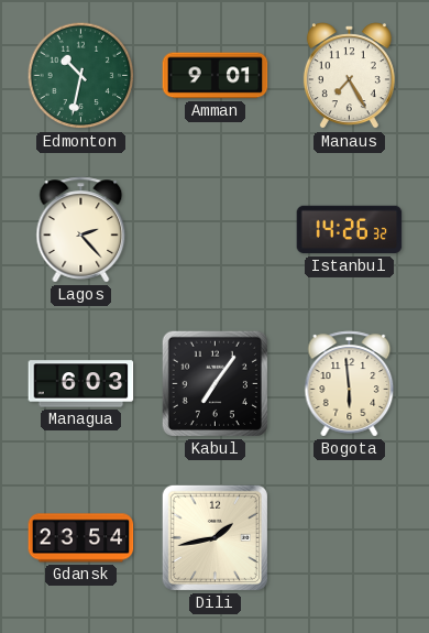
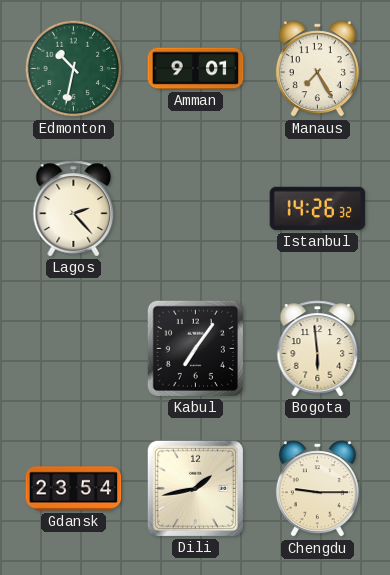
Managua: 6:03 -> none (81, 384)
Chengdu: none -> 9:15 (317, 489)
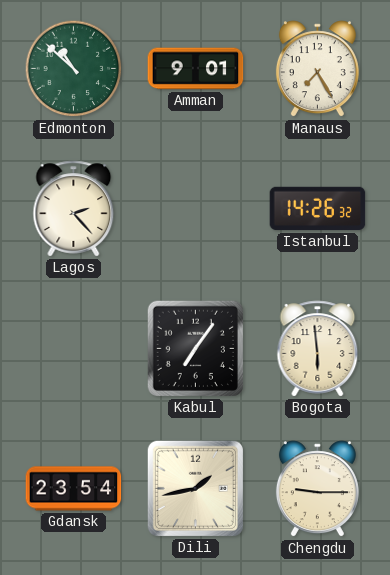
Edmonton: 10:32 -> 10:52 (74, 69)
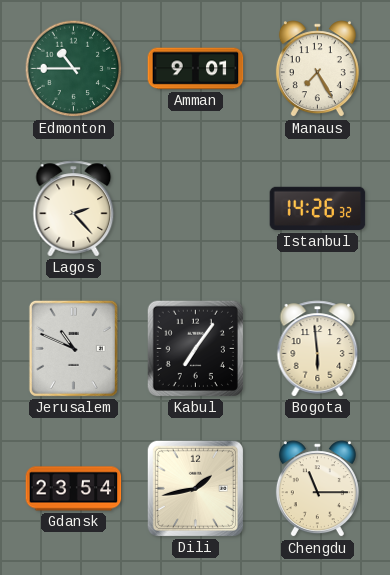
Edmonton: 10:52 -> 10:45 (74, 69)
Jerusalem: none -> 10:49 (73, 348)
Chengdu: 9:15 -> 11:15 (317, 489)
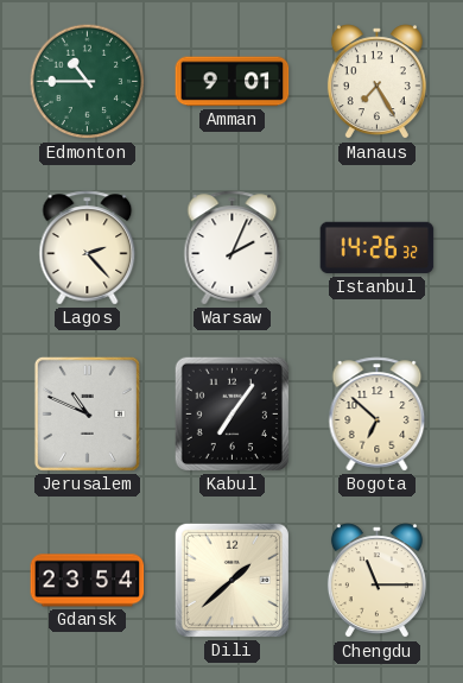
Warsaw: none -> 2:04 (233, 248)
Bogota: 5:59 -> 6:52 (378, 415)
Dili: 1:43 -> 1:38 (231, 580)
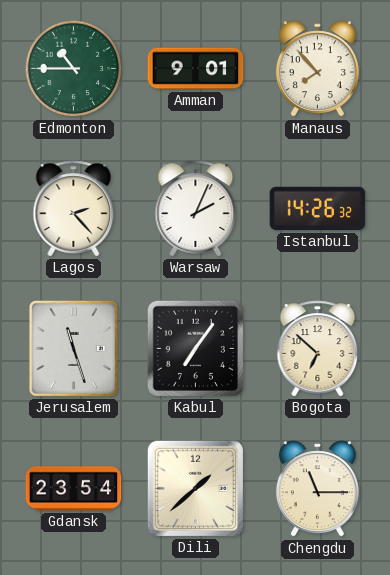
Manaus: 7:25 -> 7:53 (317, 69)
Jerusalem: 10:49 -> 11:27 (73, 348)
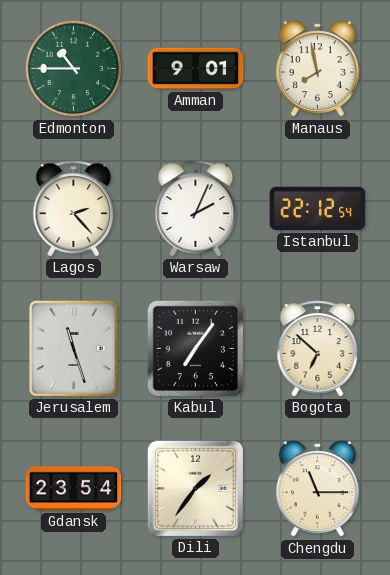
Manaus: 7:53 -> 7:58 (317, 69)
Istanbul: 14:26 -> 22:12 (318, 209)
Dili: 1:38 -> 1:36 (195, 488)
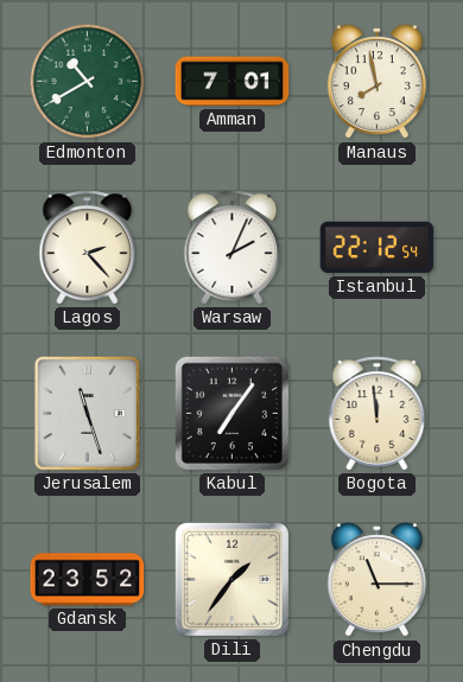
Edmonton: 10:45 -> 10:40 (88, 82)
Amman: 9:01 -> 7:01 (233, 82)
Bogota: 6:52 -> 11:59 (378, 414)
Gdansk: 23:54 -> 23:52 (88, 580)
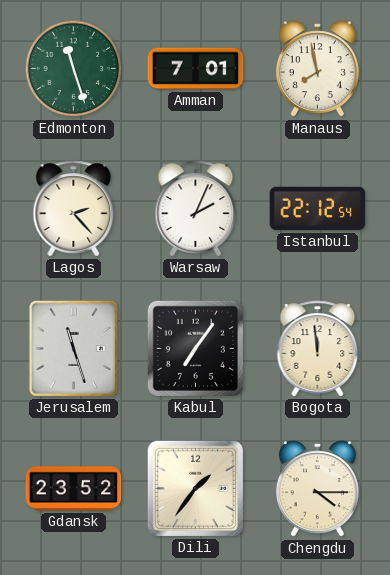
Edmonton: 10:40 -> 11:27 (74, 69)
Chengdu: 11:15 -> 4:15 (317, 489)
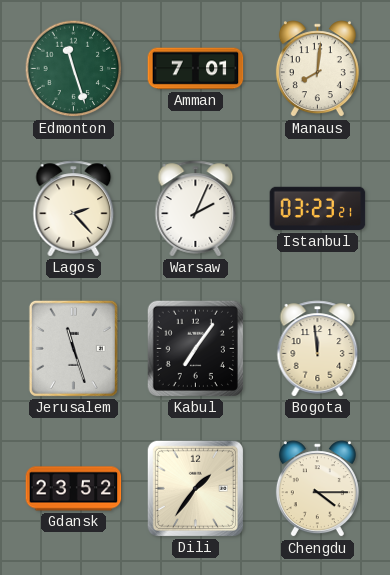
Manaus: 7:58 -> 8:01 (317, 69)
Istanbul: 22:12 -> 03:23 (318, 209)
